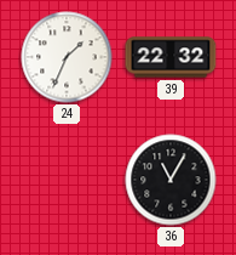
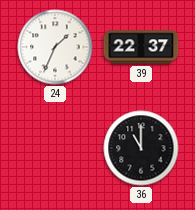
39: 22:32 -> 22:37 (141, 47)
36: 11:05 -> 11:00 (141, 148)
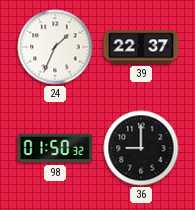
98: none -> 01:50 (55, 148)
36: 11:00 -> 9:00 (141, 148)
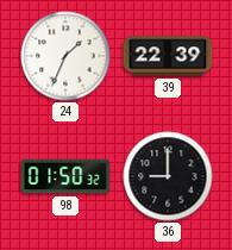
39: 22:37 -> 22:39 (168, 56)
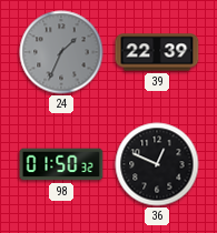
24 dial: white -> grey (61, 52)
36: 9:00 -> 12:49 (157, 164)
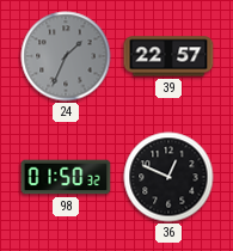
39: 22:39 -> 22:57 (168, 56)
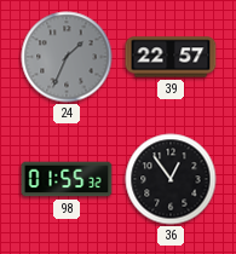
98: 01:50 -> 01:55 (67, 179)
36: 12:49 -> 12:54 (171, 179)
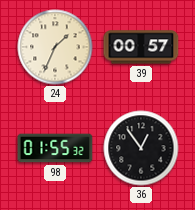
24 dial: grey -> cream (55, 47)
39: 22:57 -> 00:57 (141, 47)
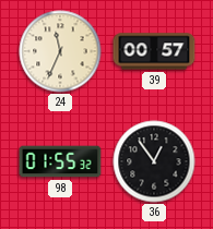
24: 1:34 -> 11:34 (60, 51)
